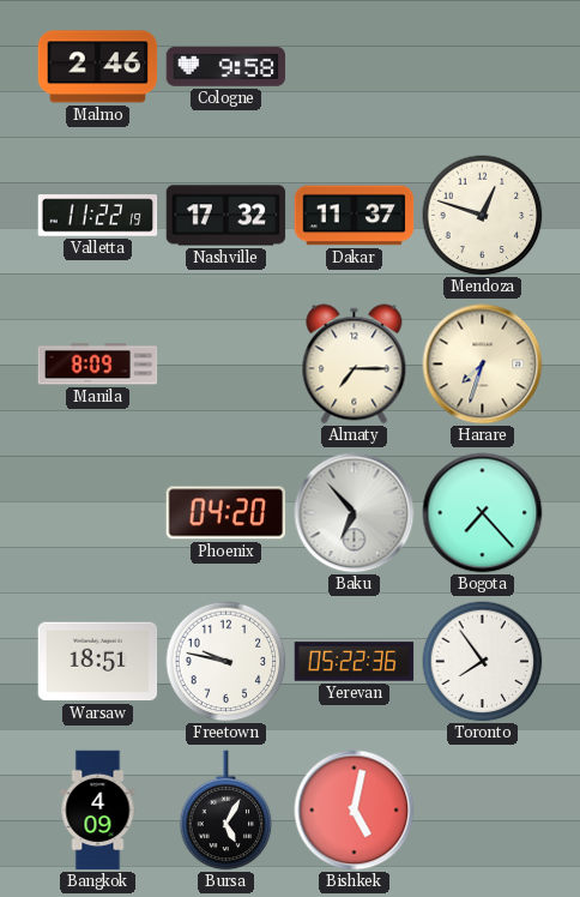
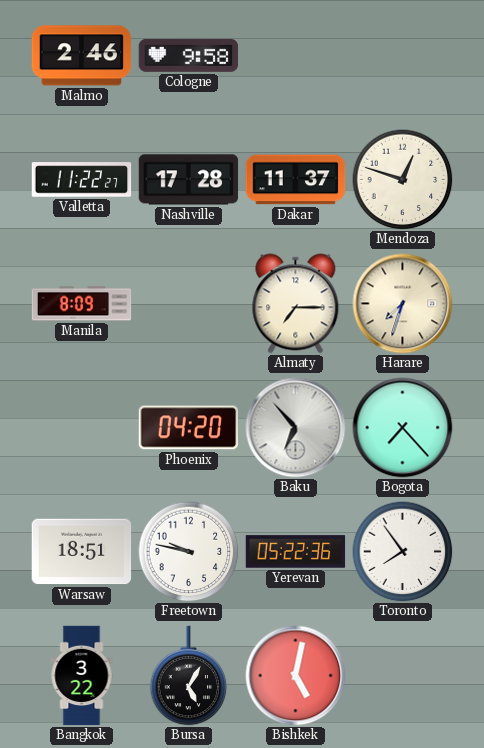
Valletta: 11:22:19 -> 11:22:27 (82, 180)
Nashville: 17:32 -> 17:28 (189, 180)
Bangkok: 4:09 -> 3:22 (82, 676)
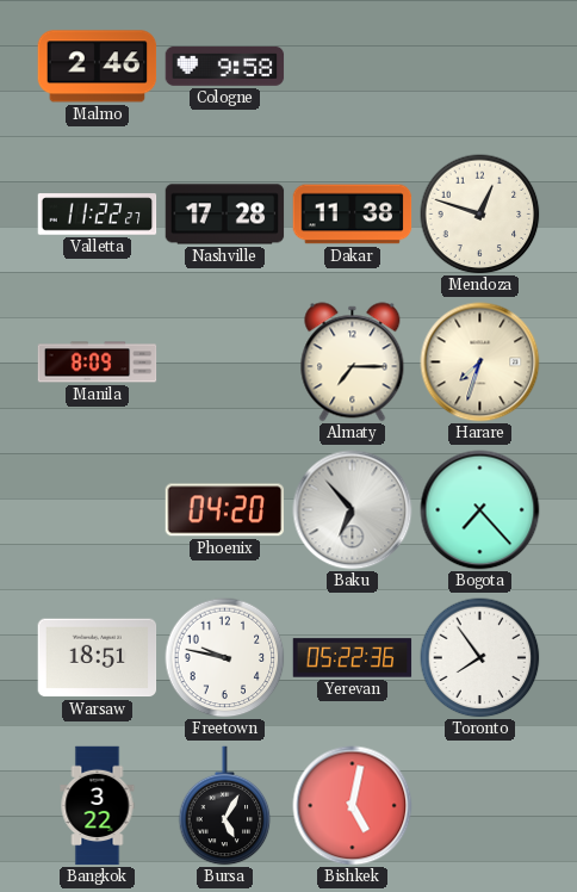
Dakar: 11:37 -> 11:38 (353, 215)
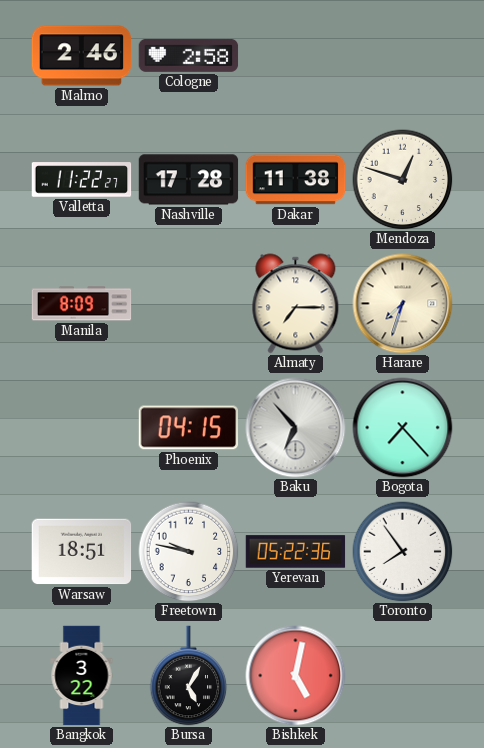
Cologne: 9:58 -> 2:58 (189, 55)
Phoenix: 04:20 -> 04:15 (189, 428)
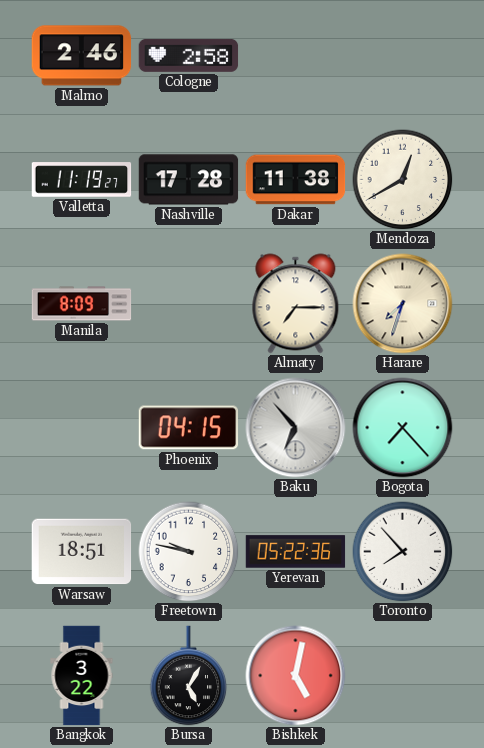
Valletta: 11:22 -> 11:19 (82, 180)
Mendoza: 12:48 -> 12:40 (403, 180)
Toronto: 7:54 -> 7:53 (403, 552)
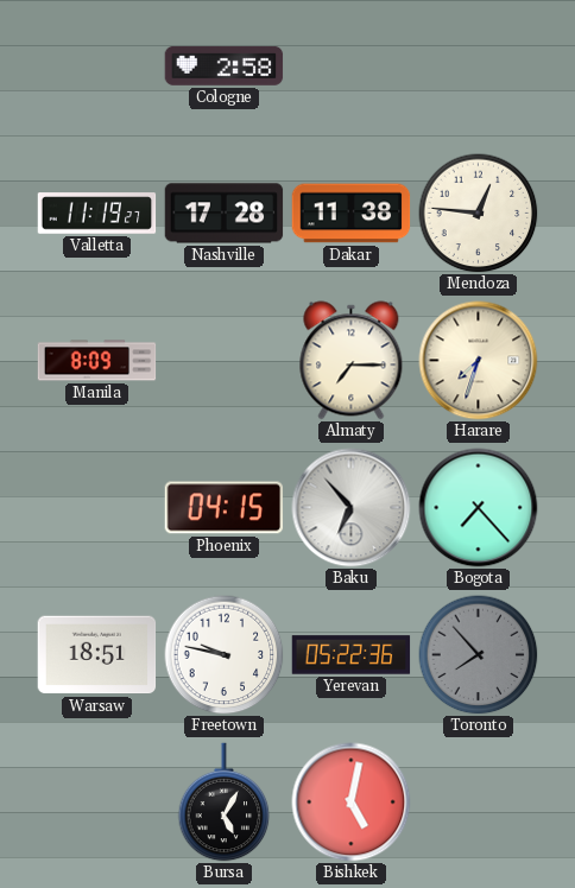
Malmo: 2:46 -> none (82, 56)
Mendoza: 12:40 -> 12:46 (479, 214)
Toronto dial: white -> grey (479, 655)
Bangkok: 3:22 -> none (82, 676)
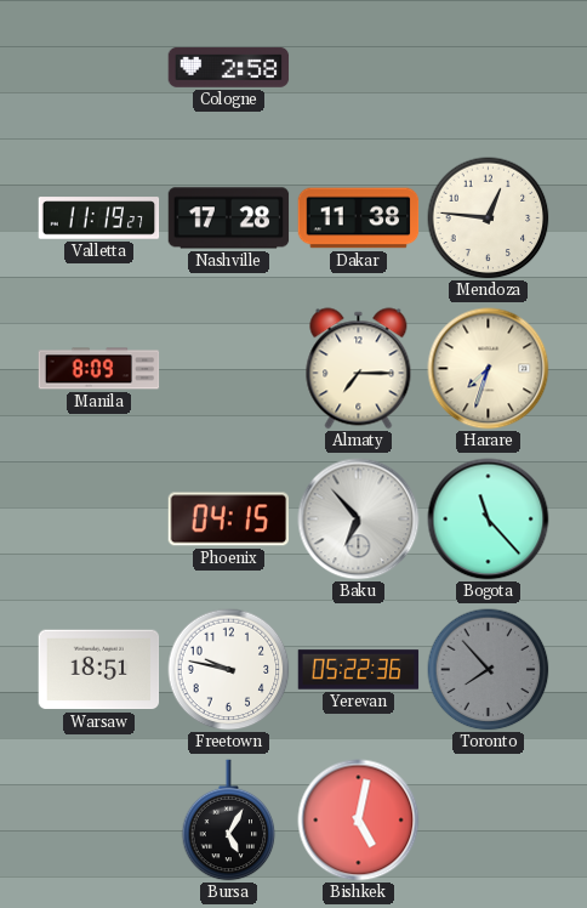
Bogota: 7:23 -> 11:23 (489, 520)
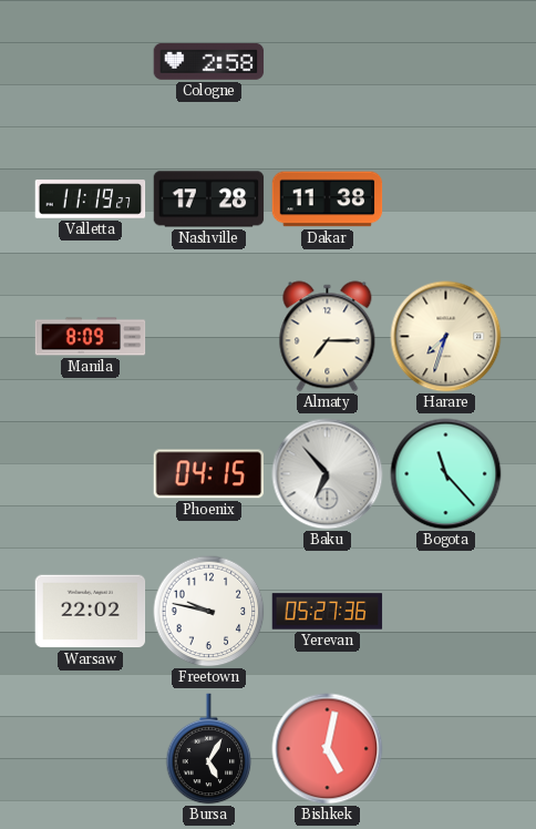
Mendoza: 12:46 -> none (489, 219)
Warsaw: 18:51 -> 22:02 (91, 612)
Yerevan: 05:22 -> 05:27 (328, 612)
Toronto: 7:53 -> none (489, 670)
